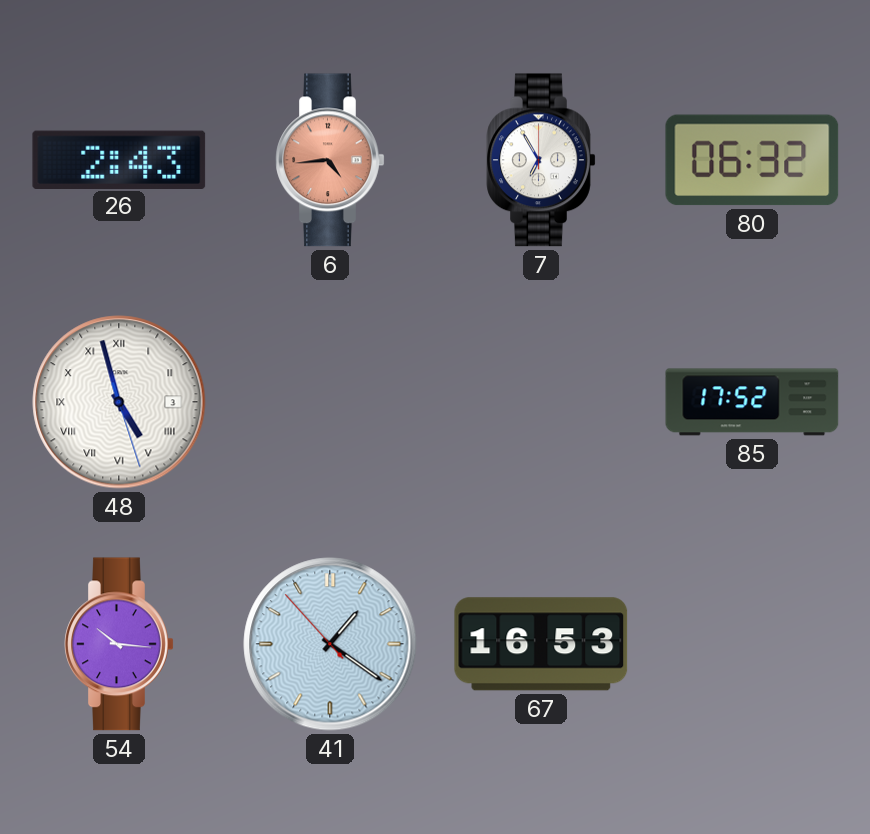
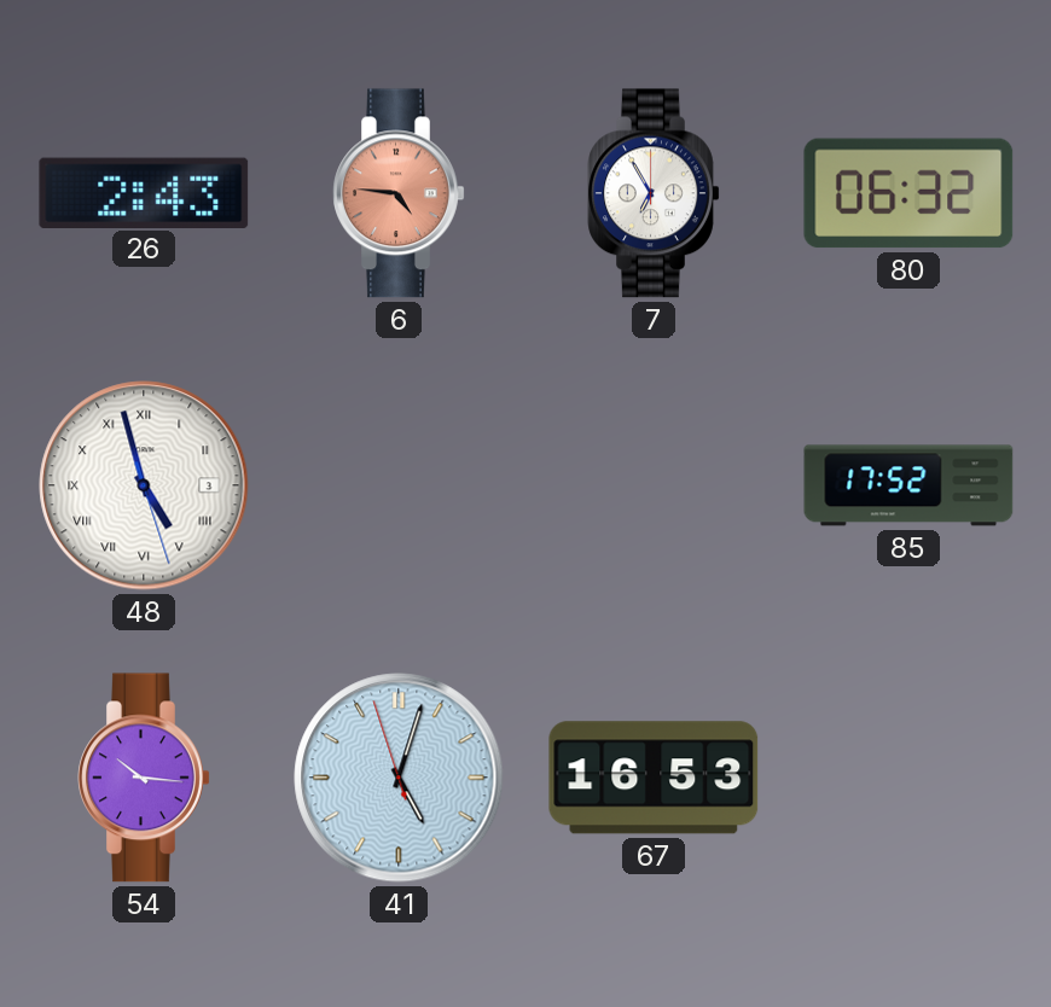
6: 4:44 -> 4:46 (399, 193)
41: 1:20 -> 5:02 (399, 778)
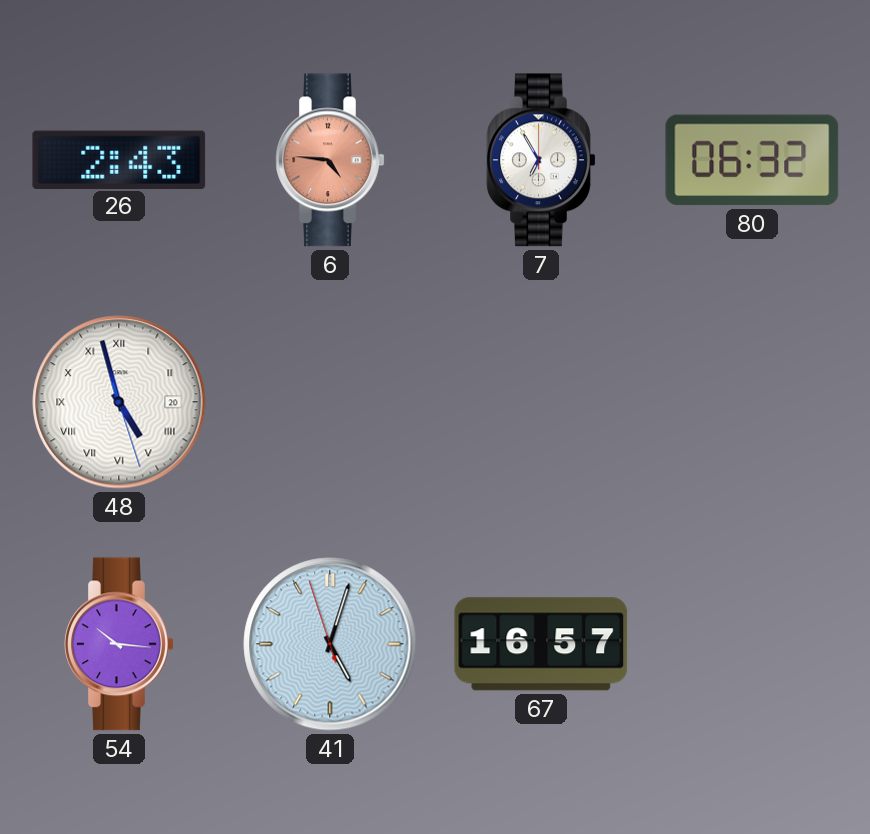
48 date: 3 -> 20 (119, 402)
85: 17:52 -> none (908, 485)
67: 16:53 -> 16:57 (541, 644)
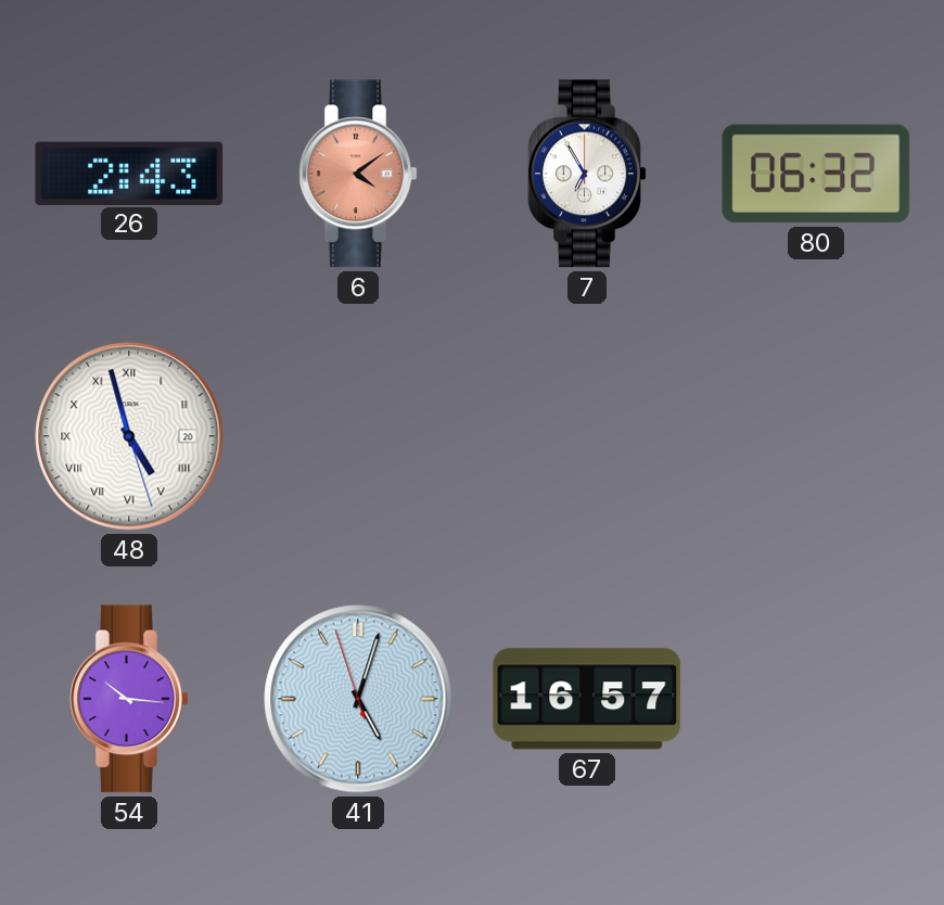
6: 4:46 -> 4:09 (358, 174)
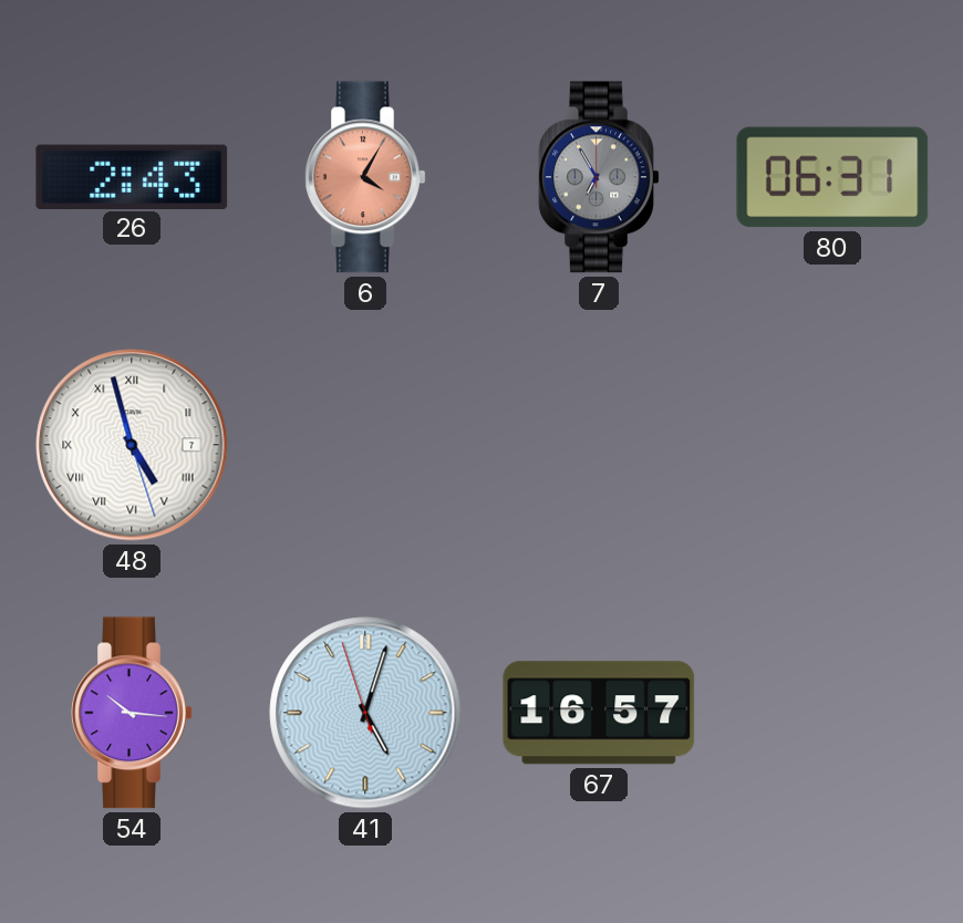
6: 4:09 -> 4:05 (365, 177)
7 dial: white -> grey (599, 177)
80: 06:32 -> 06:31 (832, 177)
48 date: 20 -> 7 (132, 445)
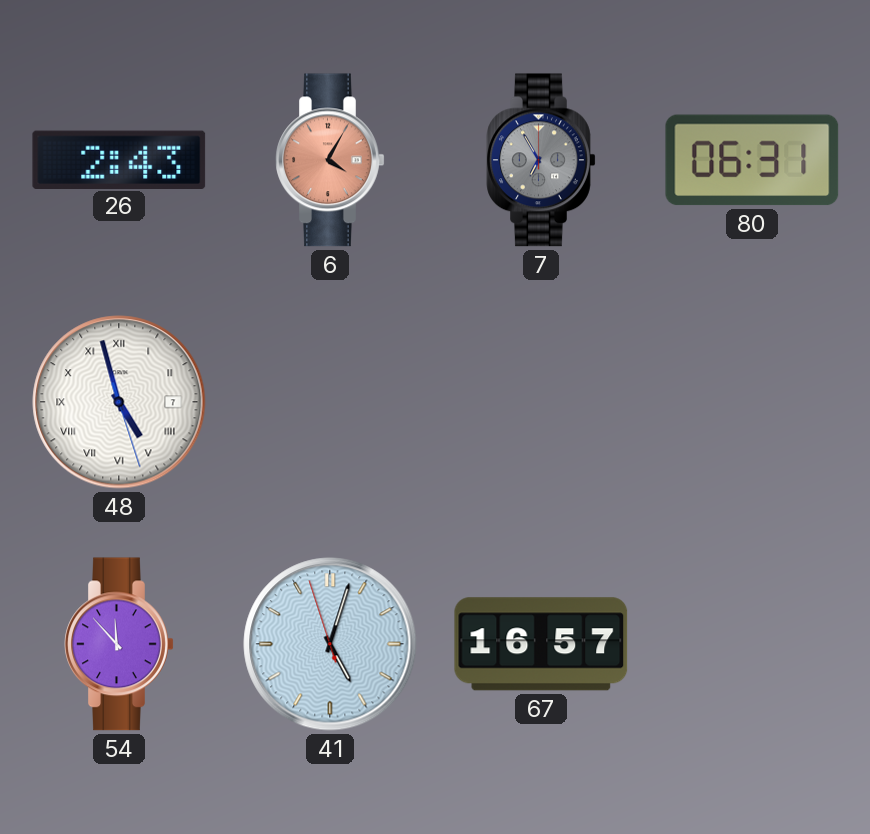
54: 10:16 -> 11:53 (119, 644)
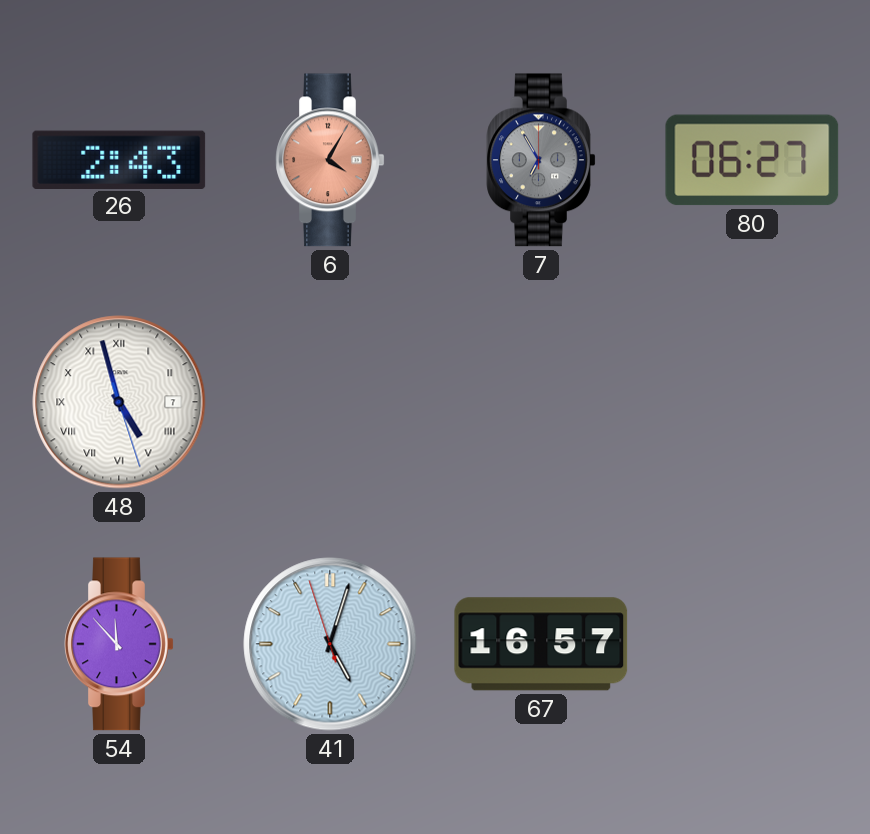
80: 06:31 -> 06:27 (752, 160)
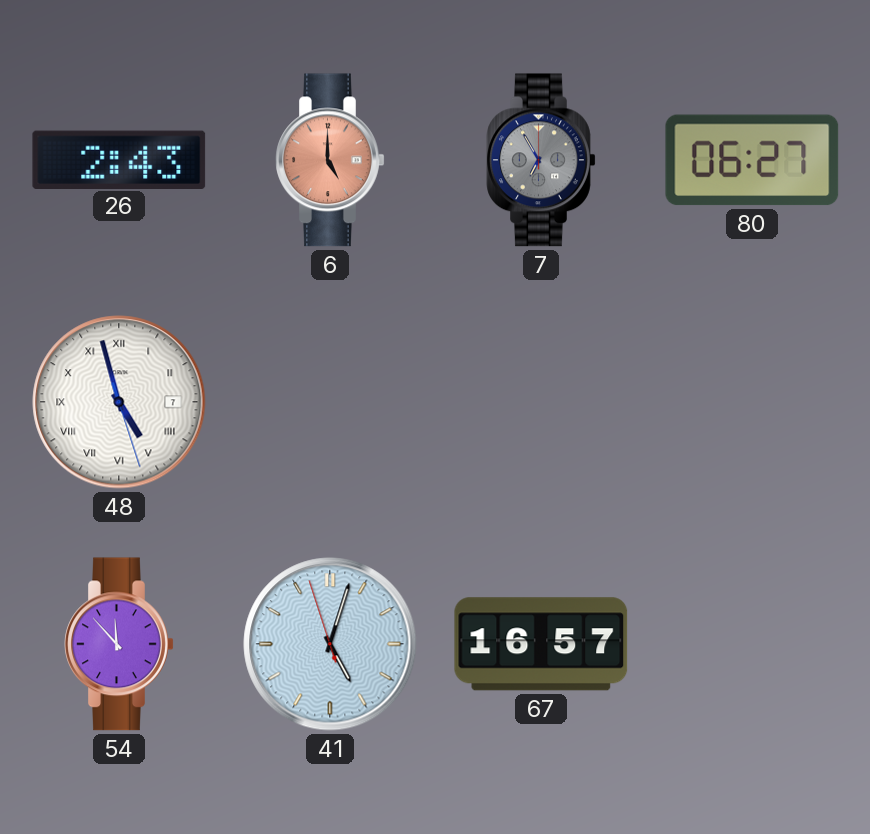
6: 4:05 -> 5:00 (330, 160)
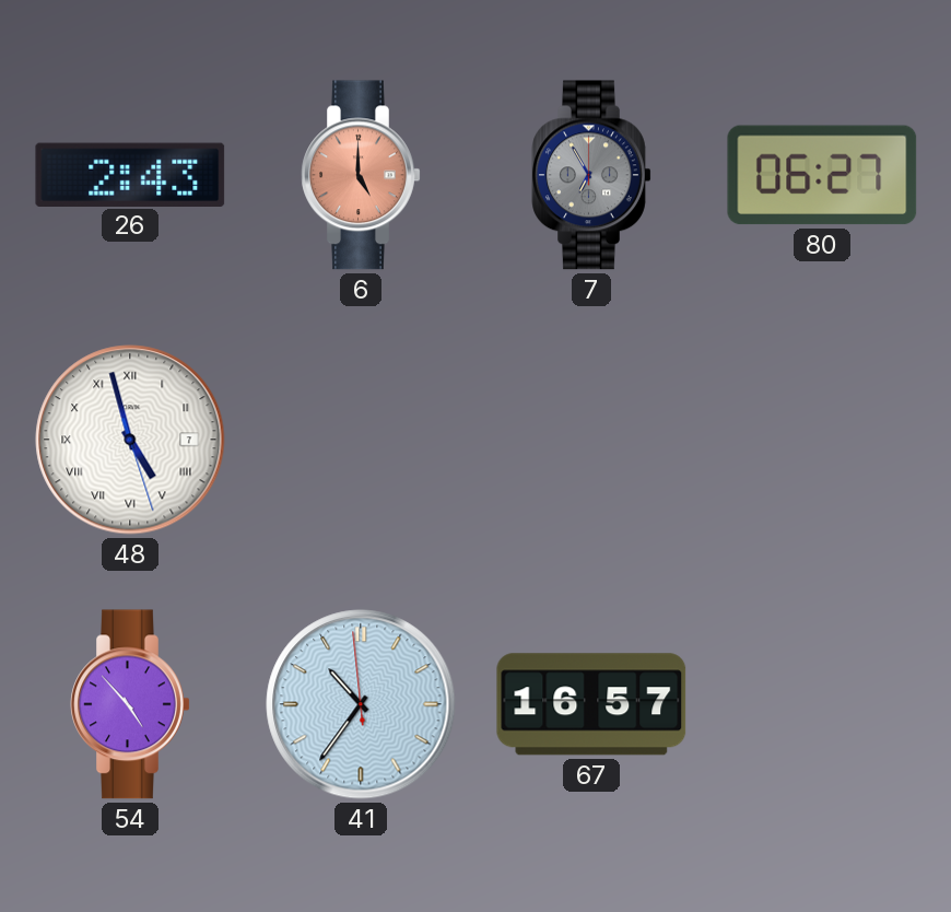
54: 11:53 -> 4:53 (130, 704)
41: 5:02 -> 10:35 (361, 704)
